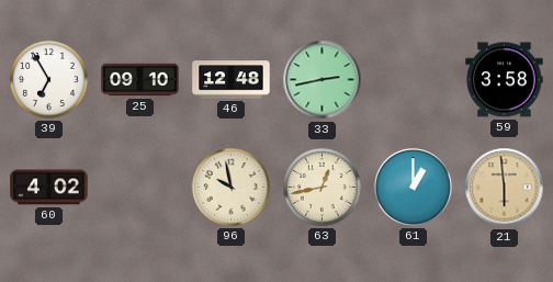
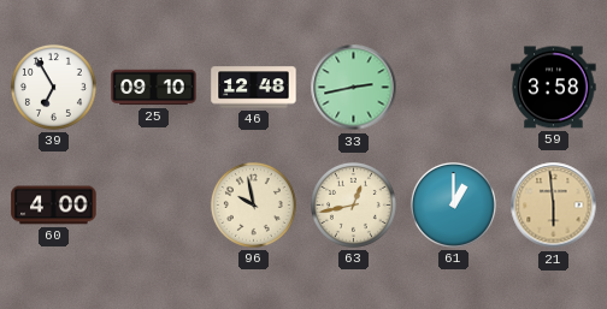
60: 4:02 -> 4:00 (54, 206)
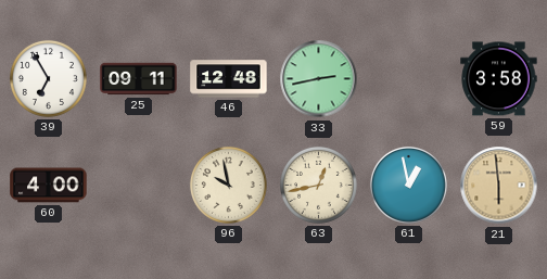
25: 09:10 -> 09:11 (139, 79)
61: 1:00 -> 12:58 (408, 185)
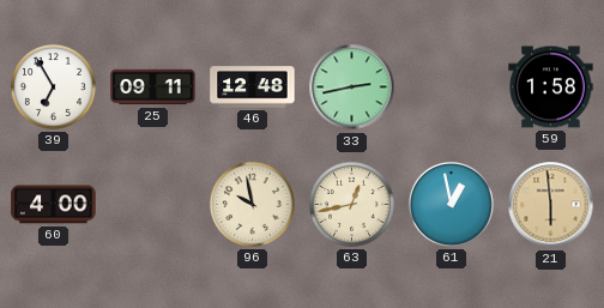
59: 3:58 -> 1:58 (551, 87)
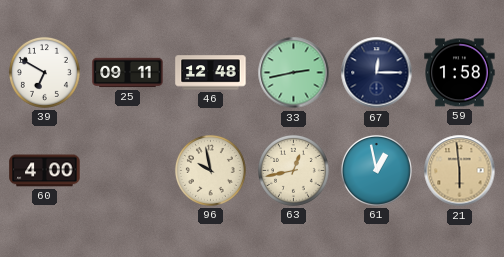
39: 6:55 -> 6:50 (44, 72)
67: none -> 12:15 (377, 73)
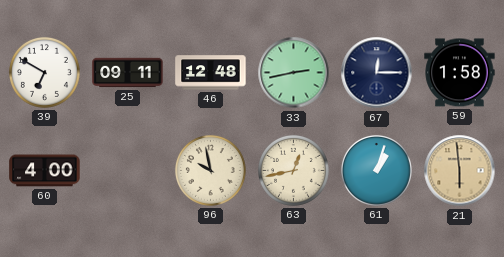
61: 12:58 -> 1:03 (376, 170)
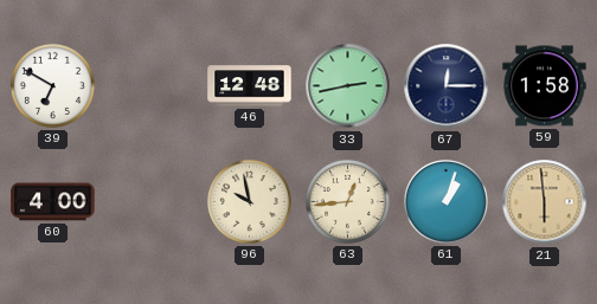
25: 09:11 -> none (128, 73)
63: 12:43 -> 12:44 (347, 201)
